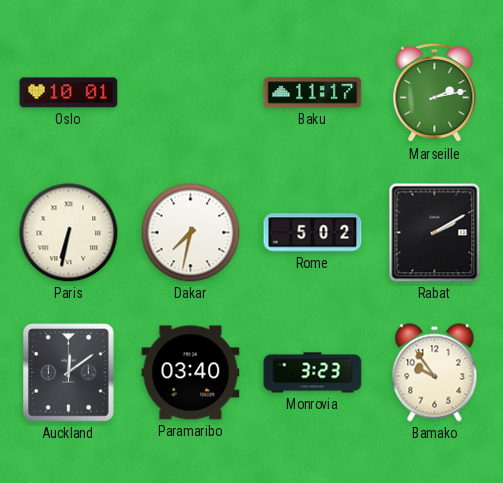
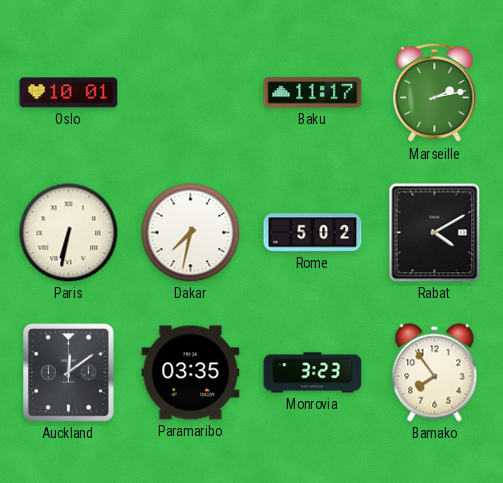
Rabat: 2:10 -> 4:10 (435, 233)
Paramaribo: 03:40 -> 03:35 (191, 373)
Bamako: 9:54 -> 7:54 (435, 373)
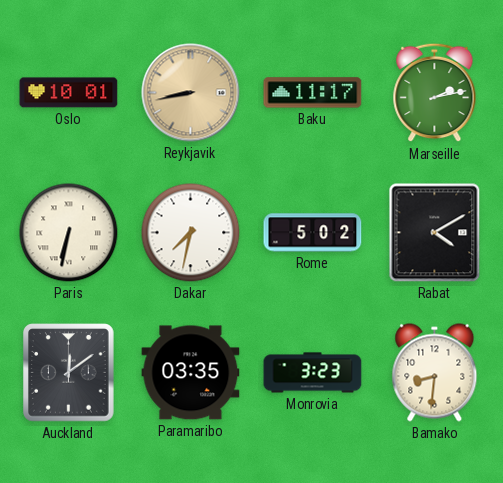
Reykjavik: none -> 8:43 (191, 93)
Bamako: 7:54 -> 8:31 (435, 373)
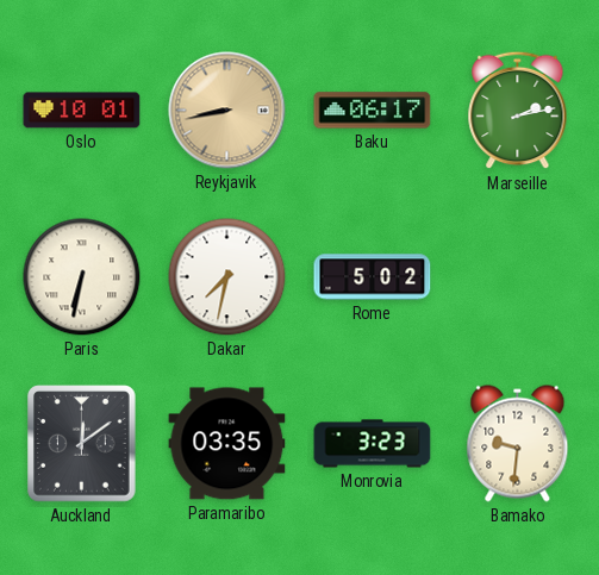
Baku: 11:17 -> 06:17 (373, 111)
Rabat: 4:10 -> none (435, 233)
Bamako: 8:31 -> 9:31 (518, 444)
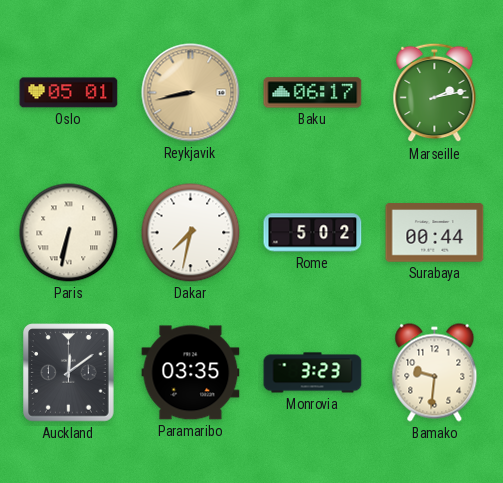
Oslo: 10:01 -> 05:01 (69, 93)
Surabaya: none -> 00:44 (435, 233)
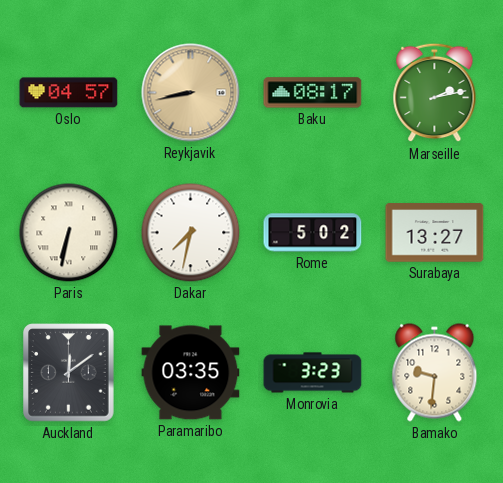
Oslo: 05:01 -> 04:57 (69, 93)
Baku: 06:17 -> 08:17 (313, 93)
Surabaya: 00:44 -> 13:27 (435, 233)
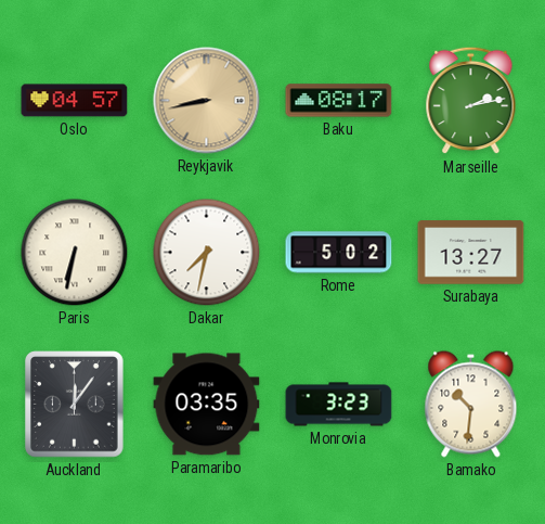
Auckland: 12:09 -> 12:06 (75, 405)
Bamako: 9:31 -> 10:31 (471, 405)
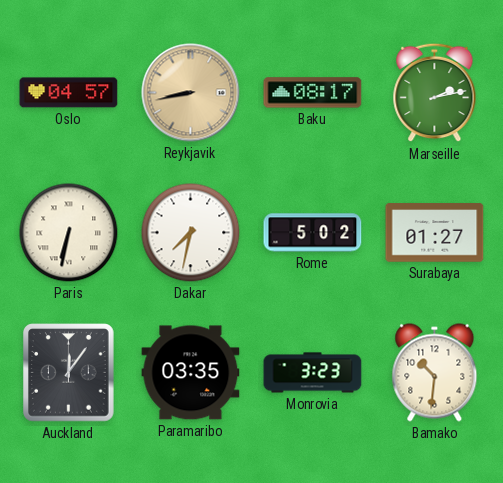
Surabaya: 13:27 -> 01:27 (435, 233)
